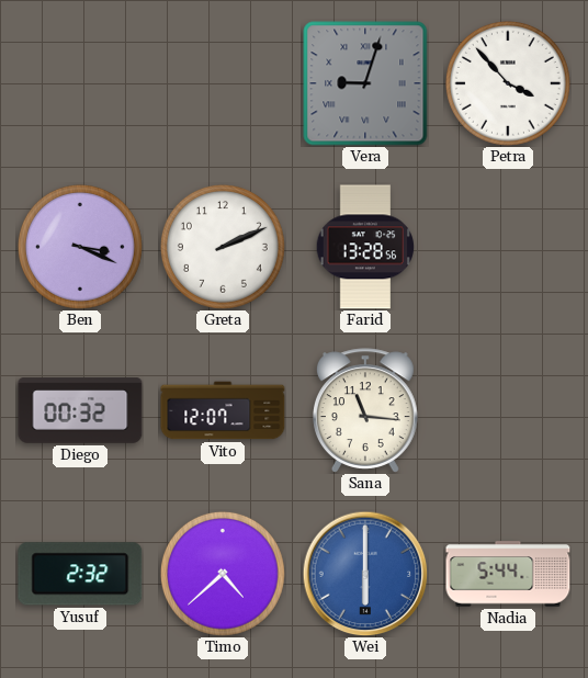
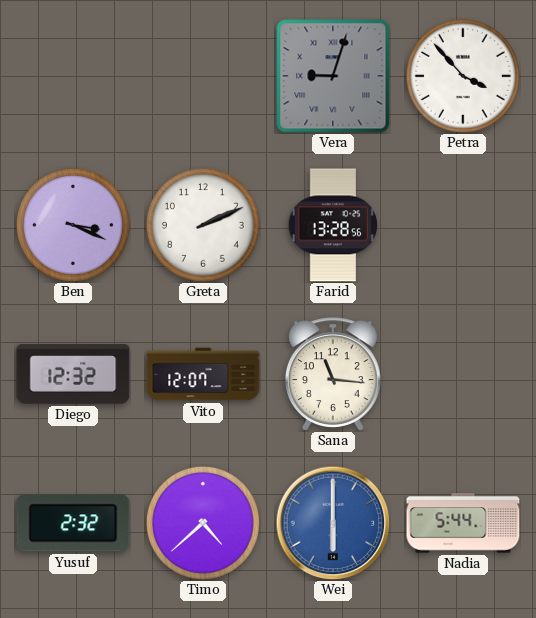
Diego: 00:32 -> 12:32 (73, 374)
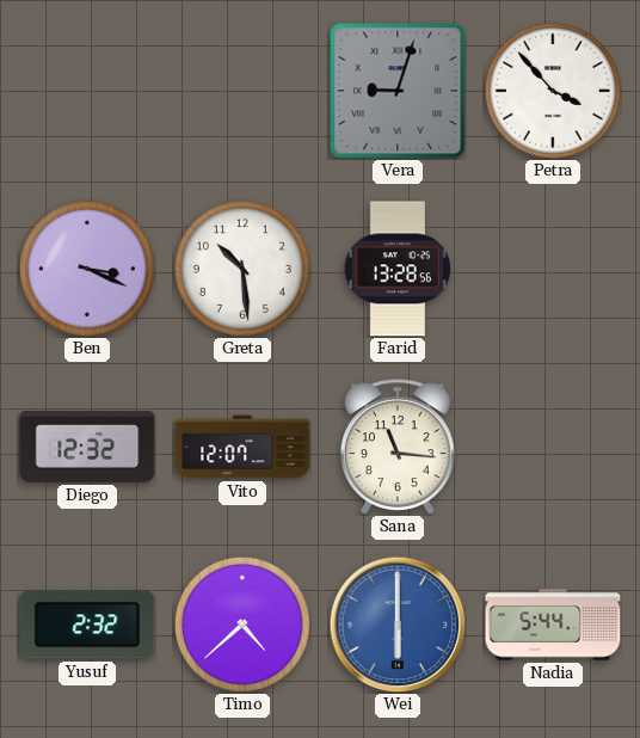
Greta: 2:11 -> 10:29 (242, 269)
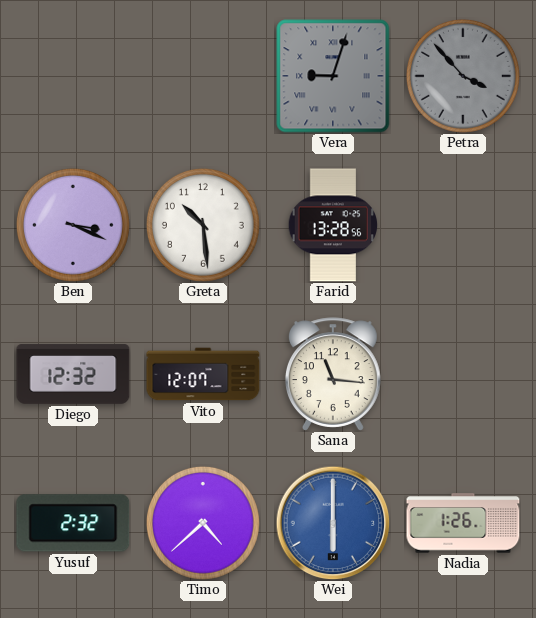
Petra dial: white -> grey (463, 76)
Nadia: 5:44 -> 1:26 (463, 523)
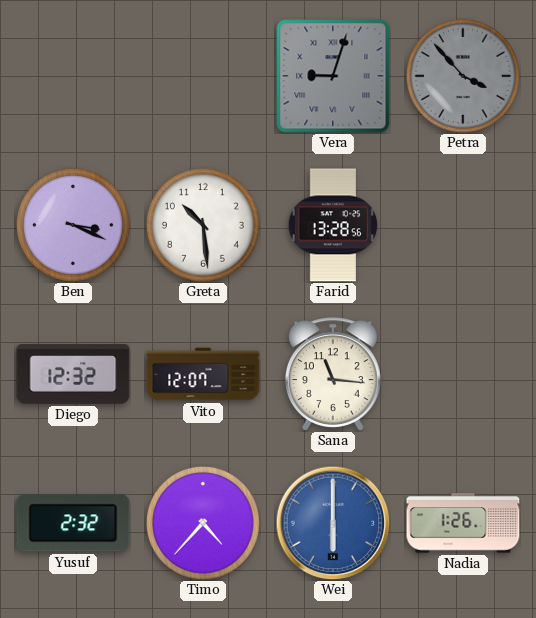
Timo: 4:38 -> 4:37 (203, 523)
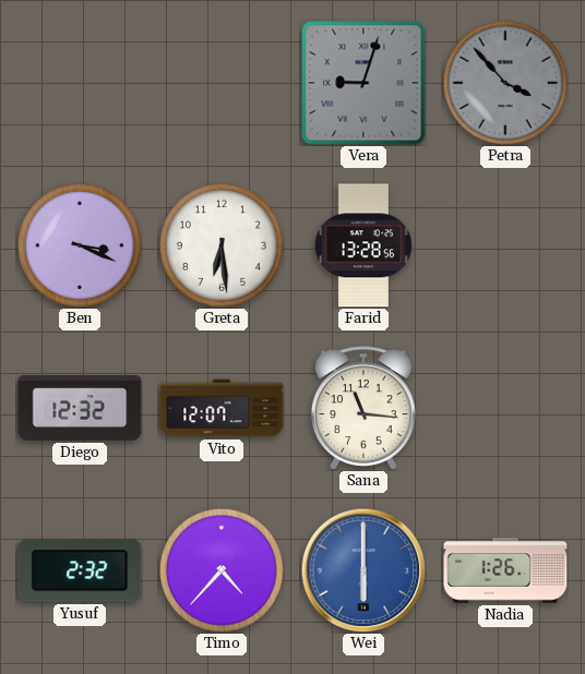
Greta: 10:29 -> 6:29 (222, 245)
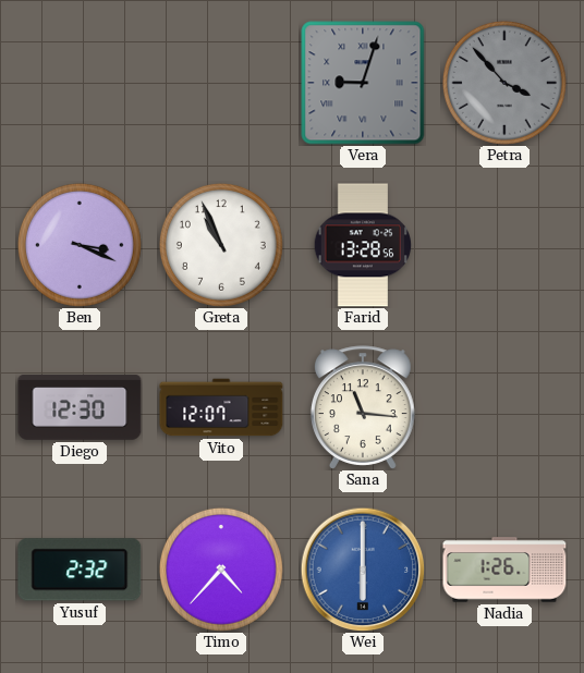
Greta: 6:29 -> 10:56 (221, 245)
Diego: 12:32 -> 12:30 (80, 407)
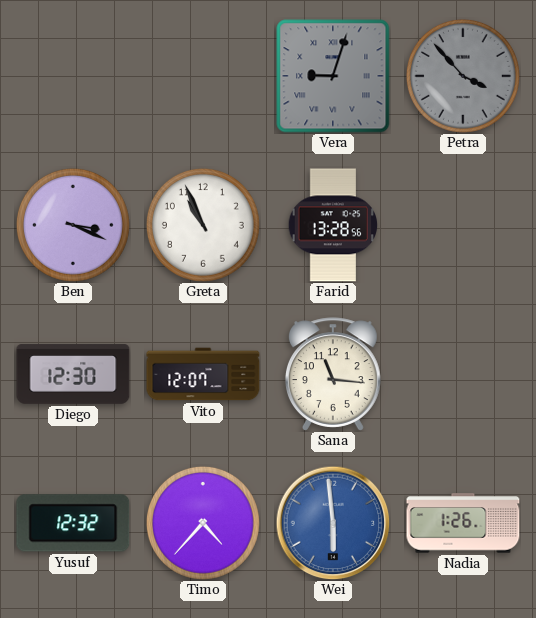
Yusuf: 2:32 -> 12:32 (73, 523)
Wei: 6:00 -> 5:59 (333, 523)
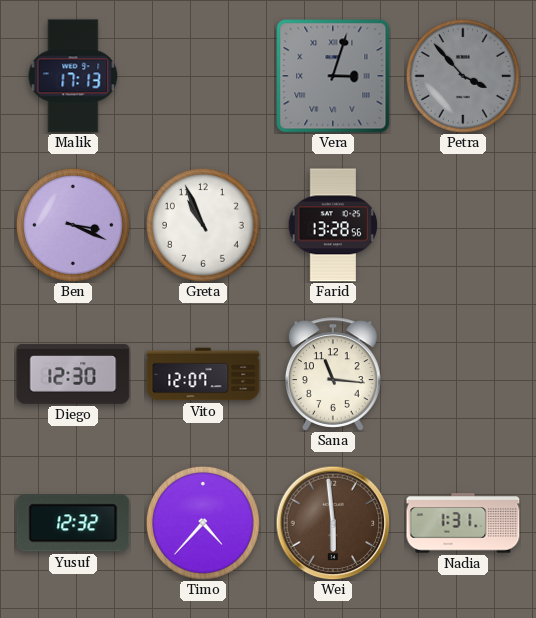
Malik: none -> 17:13 (73, 76)
Vera: 9:03 -> 3:03 (333, 76)
Wei dial: blue -> brown (333, 523)
Nadia: 1:26 -> 1:31 (463, 523)
